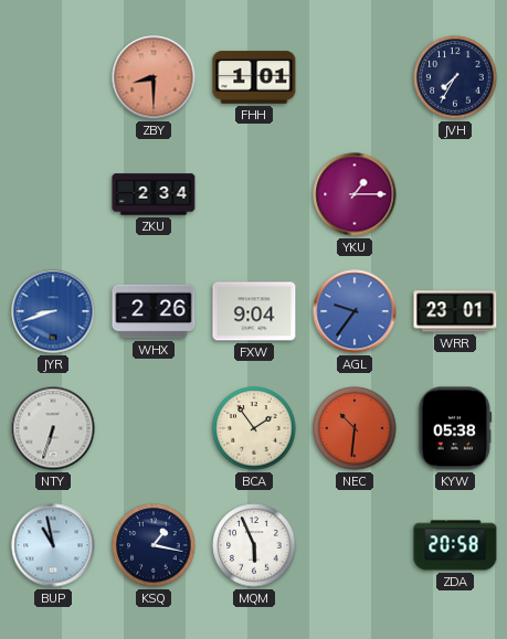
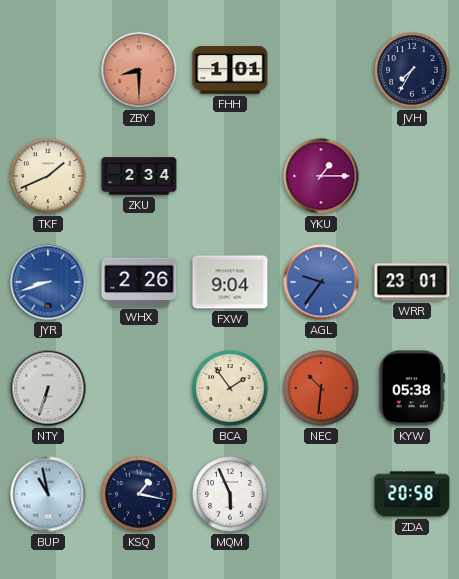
TKF: none -> 1:41 (48, 176)
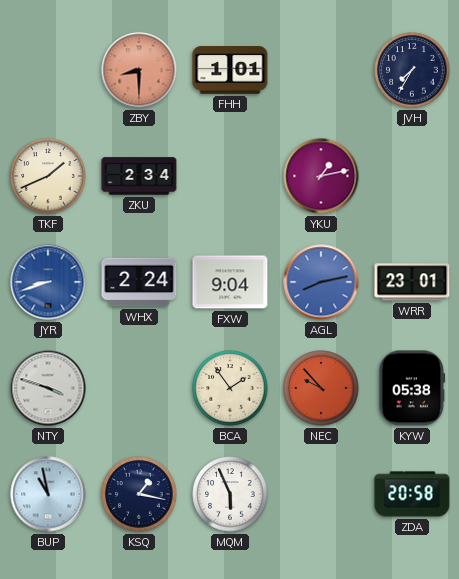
YKU: 1:15 -> 1:13 (321, 176)
WHX: 2:26 -> 2:24 (139, 282)
AGL: 9:36 -> 8:13 (321, 282)
NTY: 6:33 -> 3:48 (48, 388)
NEC: 10:31 -> 9:53 (321, 388)
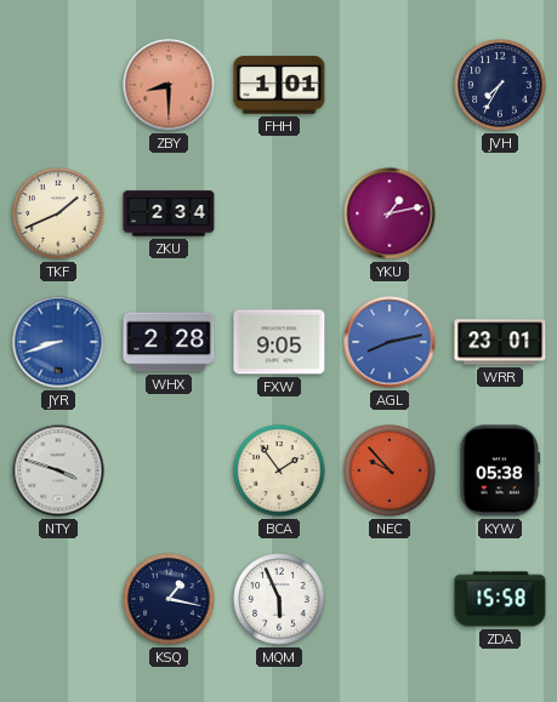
WHX: 2:24 -> 2:28 (169, 342)
FXW: 9:04 -> 9:05 (279, 342)
BUP: 10:58 -> none (48, 494)
ZDA: 20:58 -> 15:58 (500, 599)
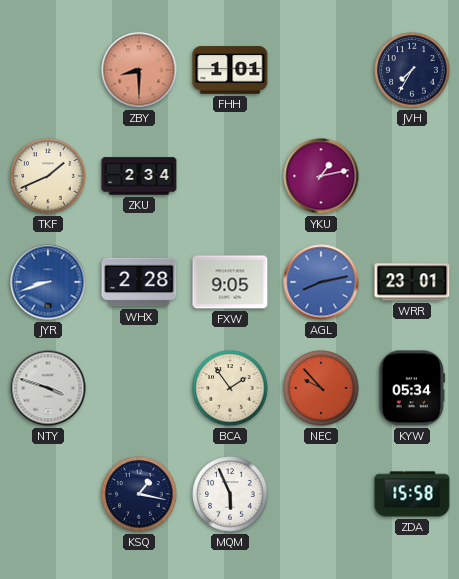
KYW: 05:38 -> 05:34 (412, 388)
